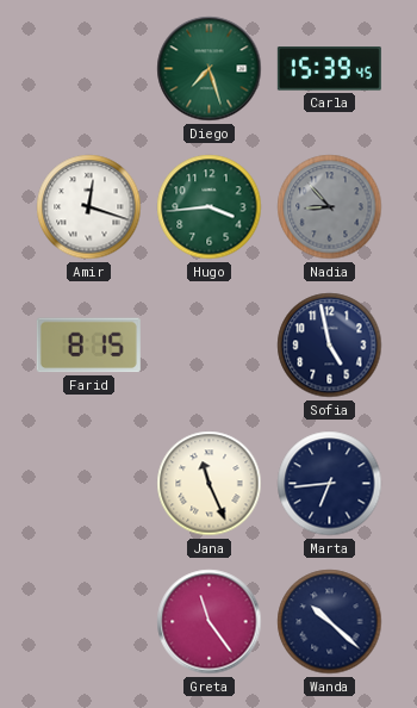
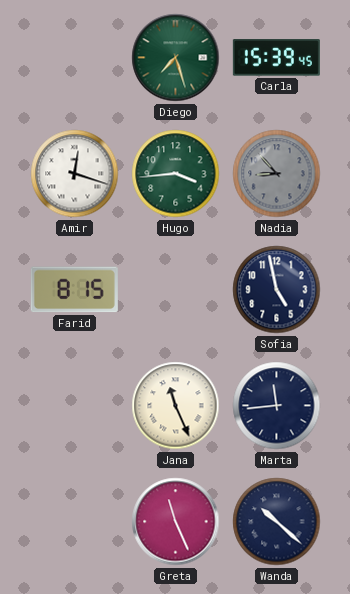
Marta: 6:44 -> 11:44 (277, 406)
Greta: 11:24 -> 11:26 (176, 522)
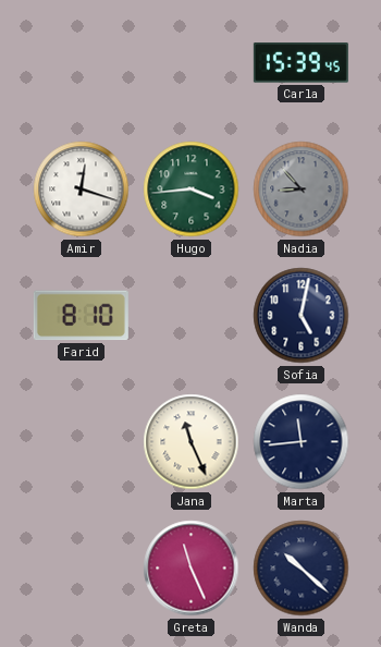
Diego: 7:27 -> none (176, 58)
Farid: 8:15 -> 8:10 (81, 316)
Sofia: 4:58 -> 5:02 (302, 316)
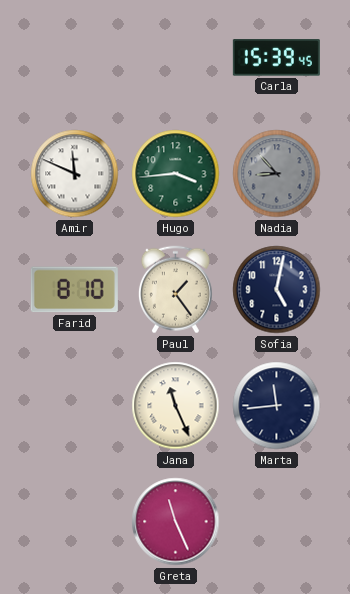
Amir: 12:18 -> 11:49 (75, 174)
Paul: none -> 1:24 (175, 290)
Wanda: 10:22 -> none (302, 569)
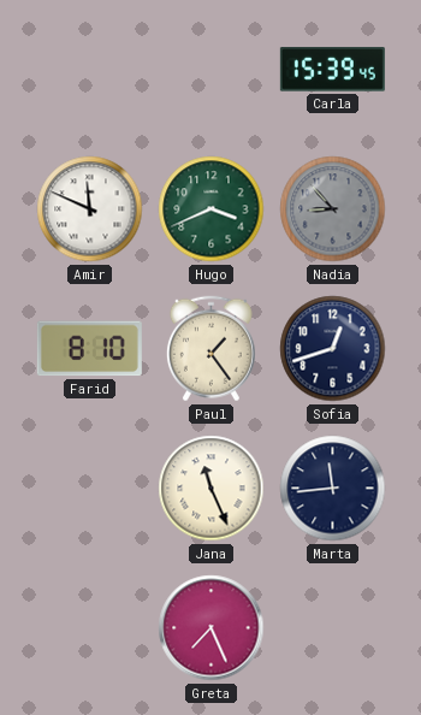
Hugo: 3:44 -> 3:41 (212, 209)
Sofia: 5:02 -> 12:42 (333, 349)
Greta: 11:26 -> 7:26 (212, 628)
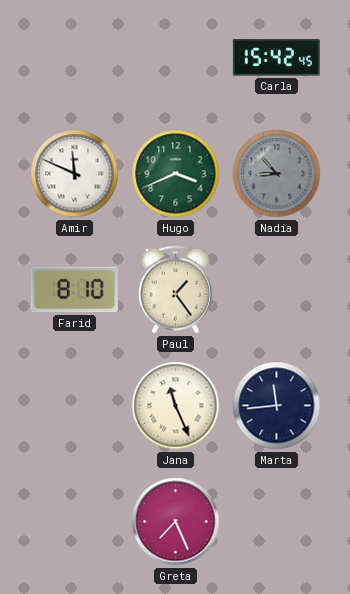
Carla: 15:39 -> 15:42 (276, 58)
Sofia: 12:42 -> none (333, 349)
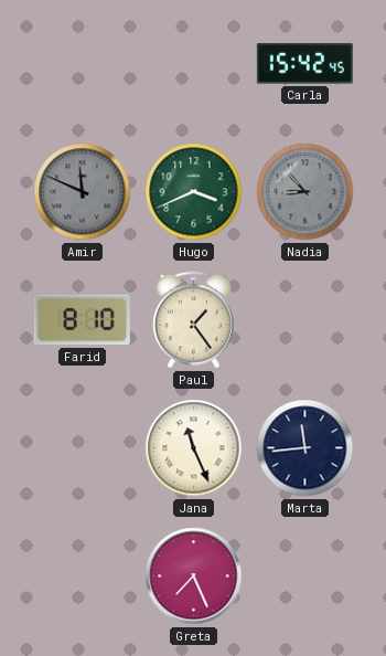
Amir dial: white -> grey (83, 192)
